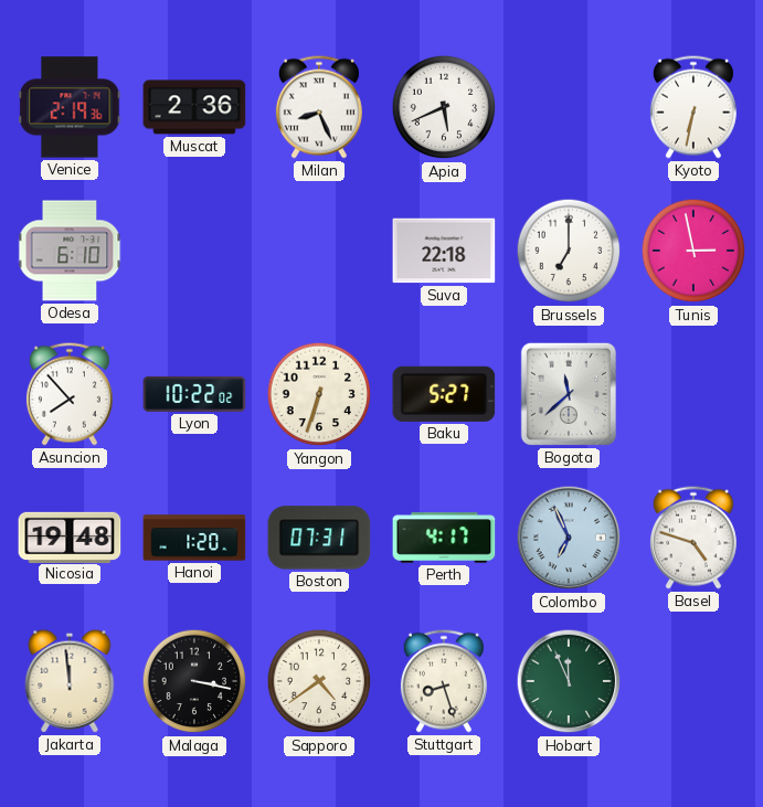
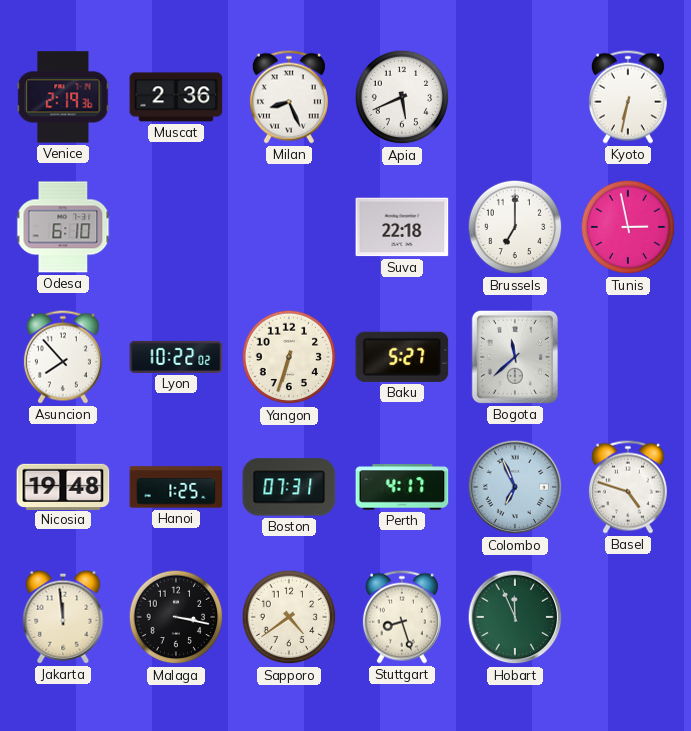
Hanoi: 1:20 -> 1:25 (176, 487)
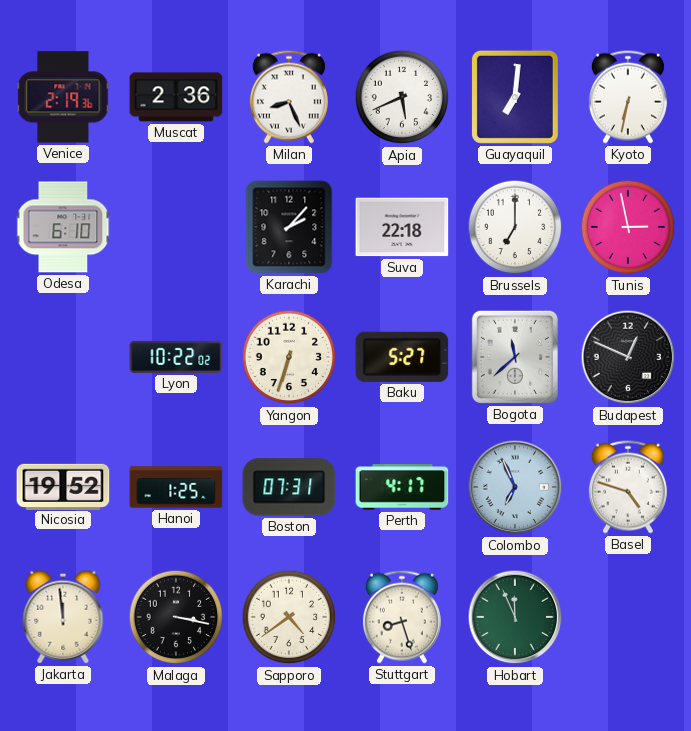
Guayaquil: none -> 7:01 (515, 97)
Karachi: none -> 2:07 (289, 227)
Asuncion: 7:53 -> none (63, 357)
Budapest: none -> 12:49 (628, 357)
Nicosia: 19:48 -> 19:52 (63, 486)
